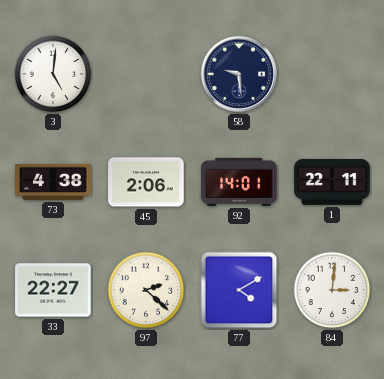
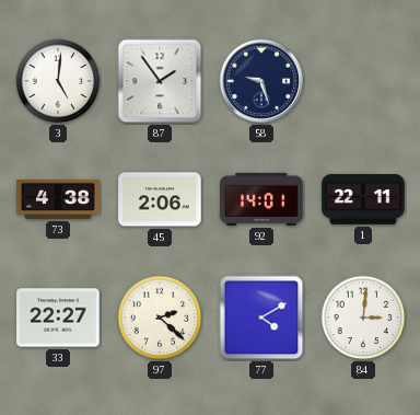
87: none -> 1:54 (160, 81)
58: 9:29 -> 9:27 (261, 81)
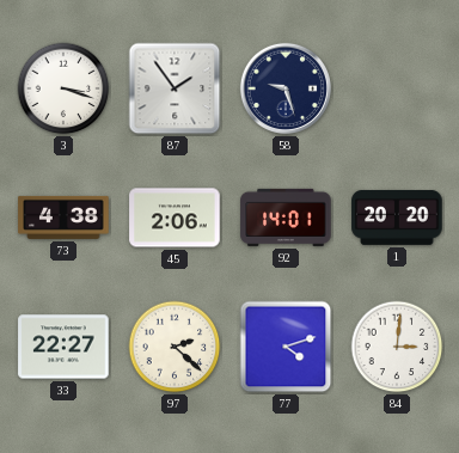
3: 5:01 -> 3:18 (63, 88)
1: 22:11 -> 20:20 (397, 218)
77: 4:10 -> 4:12 (286, 347)
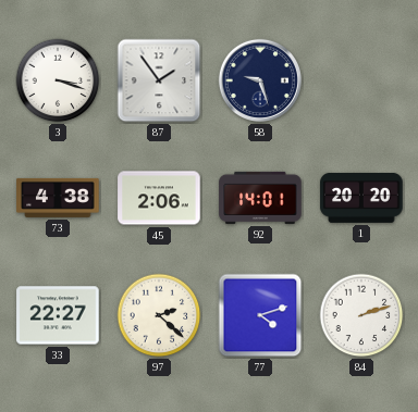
84: 3:01 -> 2:12 (361, 315)
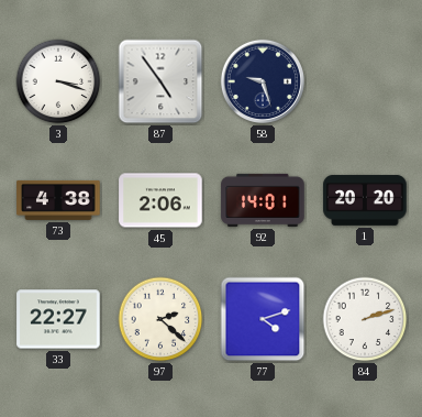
87: 1:54 -> 4:54 (160, 81)
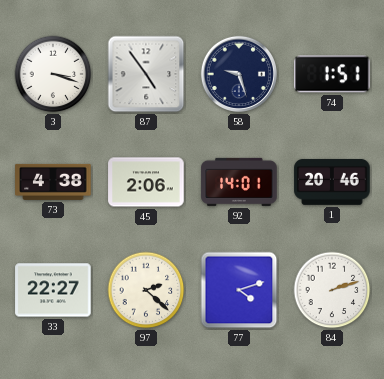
74: none -> 1:51 (332, 74)
1: 20:20 -> 20:46 (332, 182)
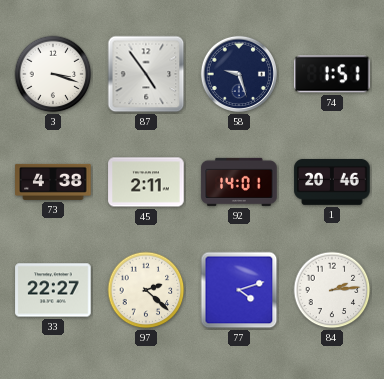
45: 2:06 -> 2:11 (146, 182)
84: 2:12 -> 2:14 (332, 290)
